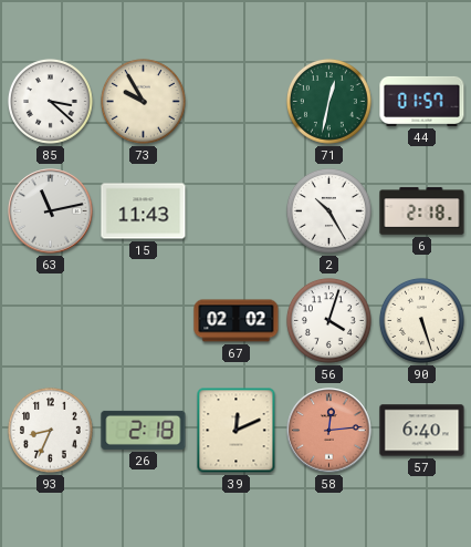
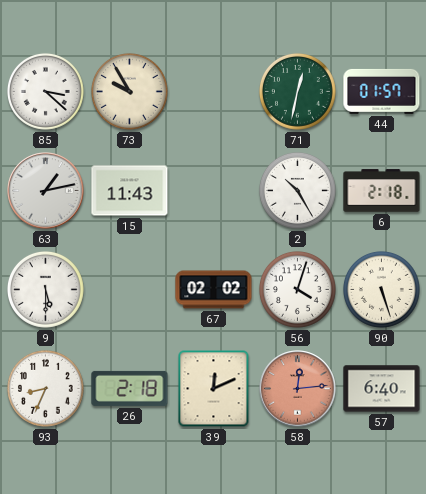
63: 11:13 -> 1:13 (46, 191)
9: none -> 5:30 (45, 289)
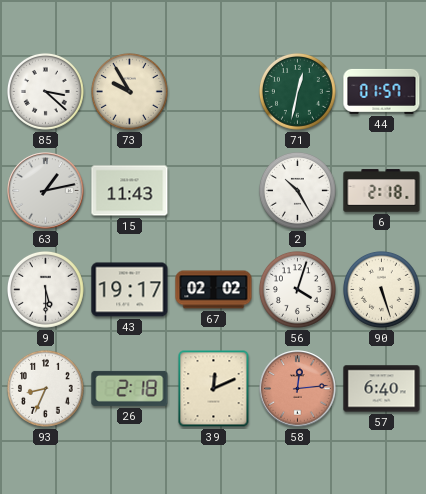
43: none -> 19:17 (130, 290)
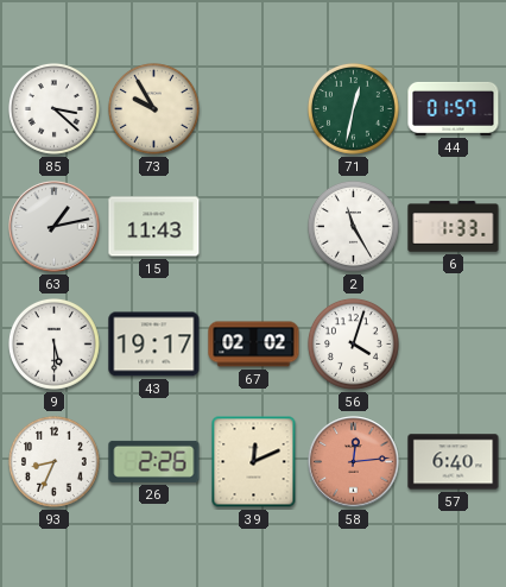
2: 10:25 -> 11:25 (353, 226)
6: 2:18 -> 1:33 (454, 227)
90: 5:27 -> none (381, 289)
26: 2:18 -> 2:26 (154, 461)
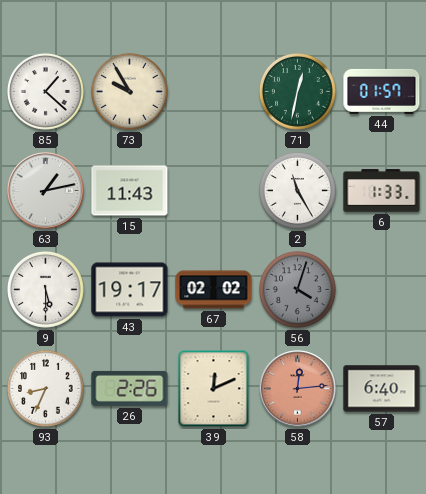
85: 3:22 -> 1:22 (45, 91)
56 dial: white -> grey (297, 289)
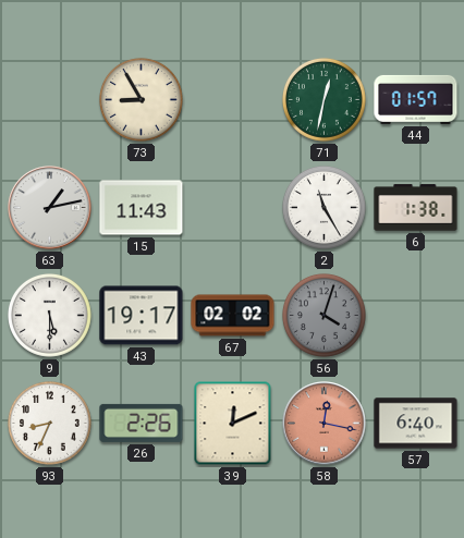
85: 1:22 -> none (45, 91)
73: 9:55 -> 8:55 (141, 99)
6: 1:33 -> 1:38 (416, 208)
58: 12:14 -> 12:17 (325, 424)
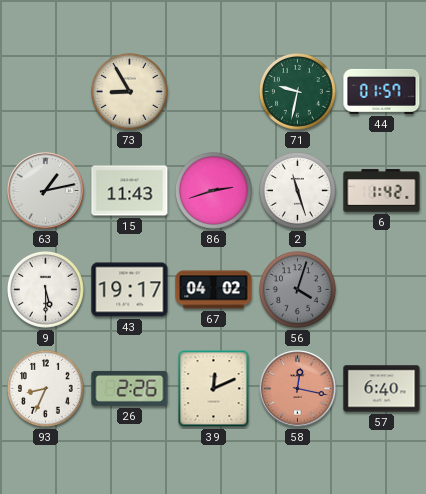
71: 12:32 -> 9:32 (297, 91)
86: none -> 2:42 (213, 190)
2: 11:25 -> 11:27 (297, 190)
6: 1:38 -> 1:42 (382, 191)
67: 02:02 -> 04:02 (214, 290)
